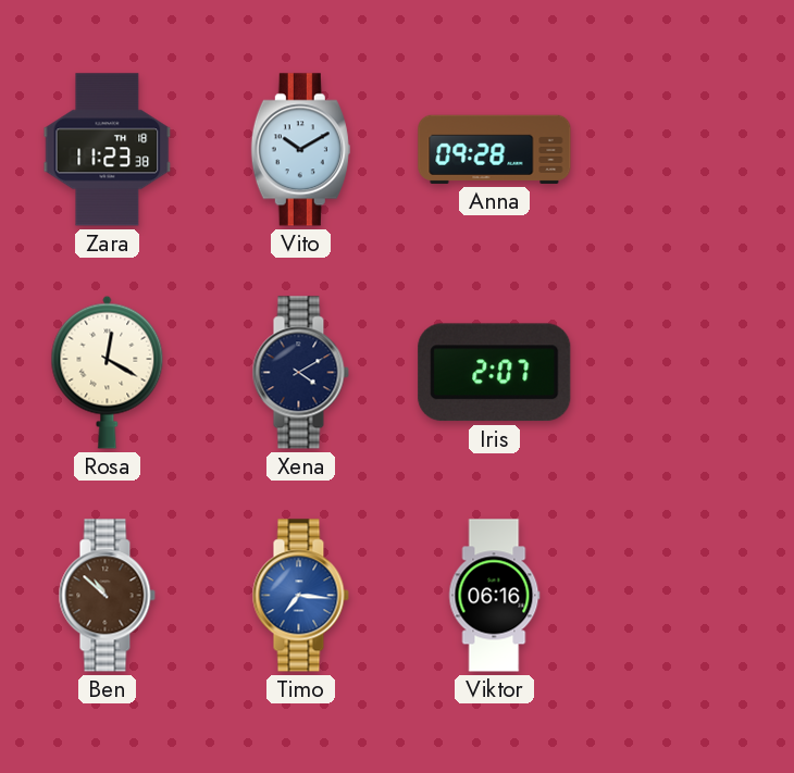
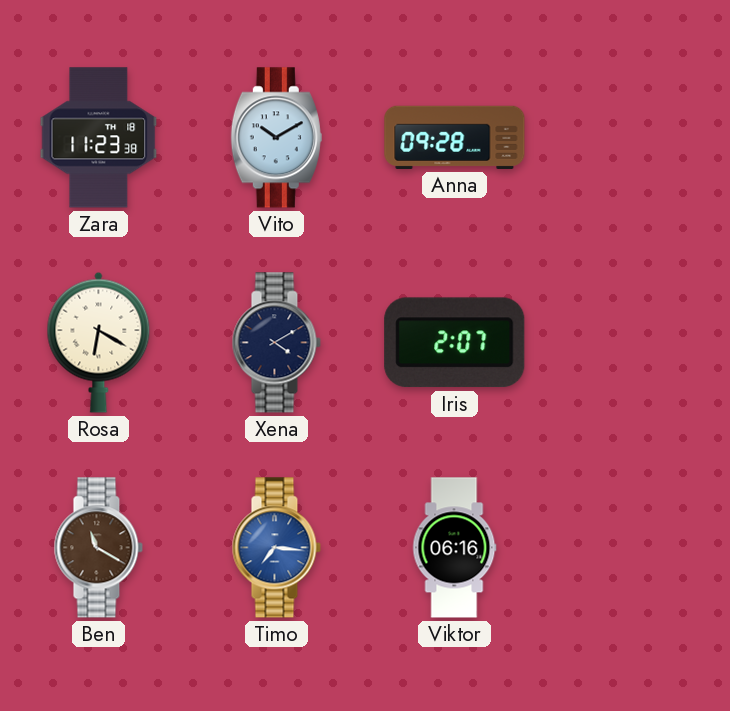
Rosa: 12:20 -> 6:20 (99, 342)
Ben: 10:52 -> 11:20 (98, 548)
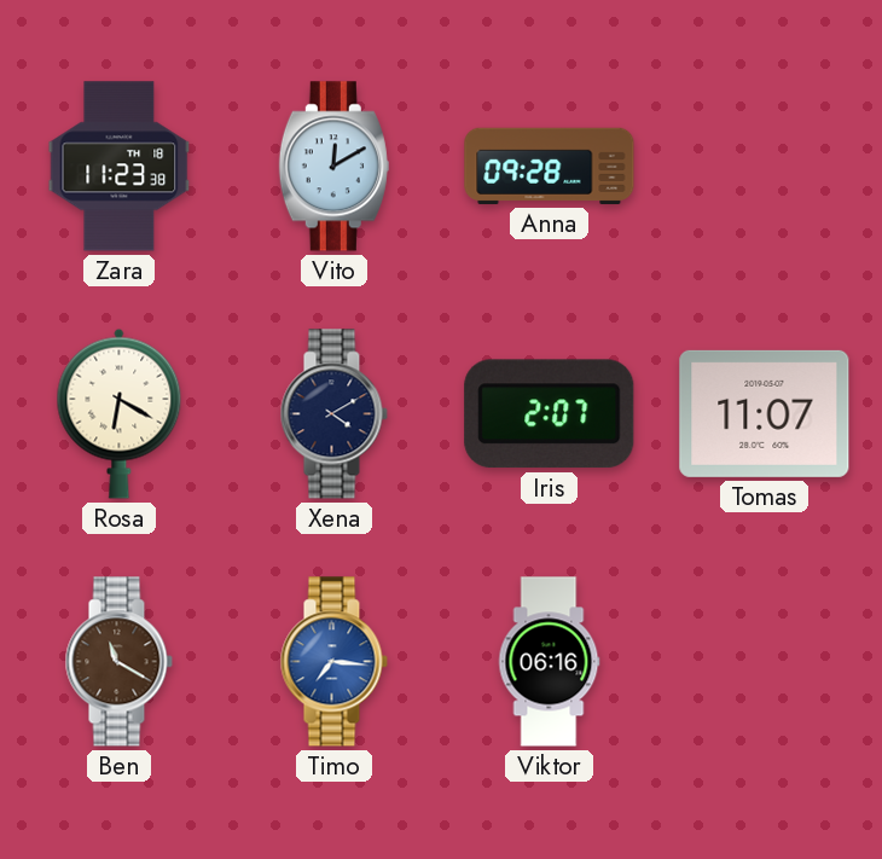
Vito: 10:10 -> 12:10 (333, 167)
Tomas: none -> 11:07 (765, 413)
